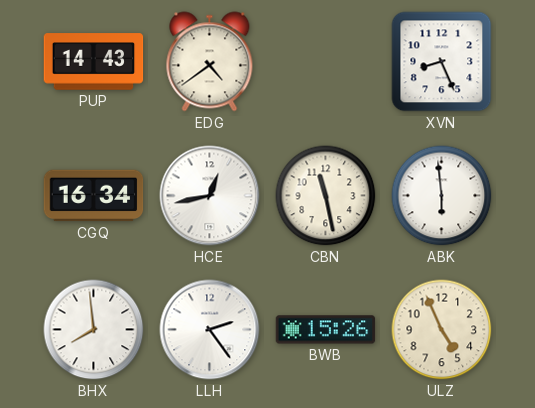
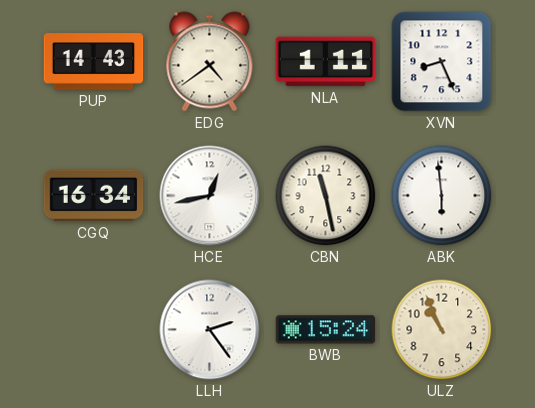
NLA: none -> 1:11 (326, 62)
BHX: 7:59 -> none (94, 330)
BWB: 15:26 -> 15:24 (326, 330)
ULZ: 4:56 -> 10:56 (442, 330)
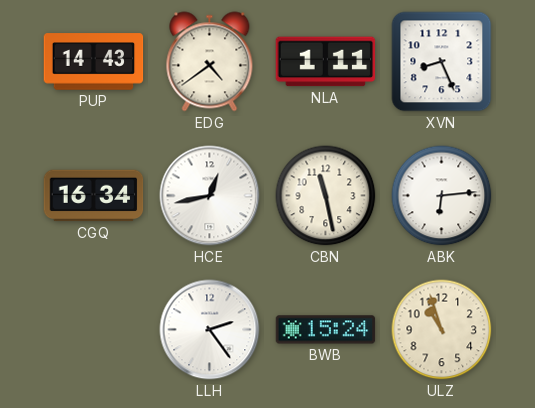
ABK: 5:59 -> 6:14 (442, 196)
ULZ: 10:56 -> 10:57 (442, 330)
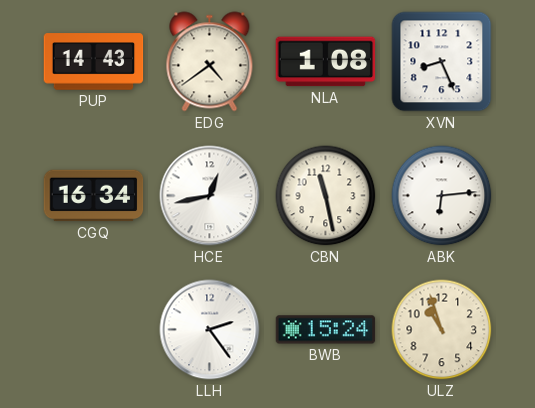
NLA: 1:11 -> 1:08 (326, 62)
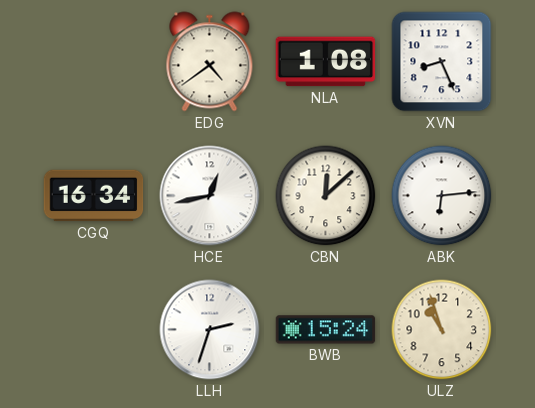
PUP: 14:43 -> none (94, 62)
CBN: 11:28 -> 12:08 (326, 196)
LLH: 2:24 -> 2:33 (210, 330)
